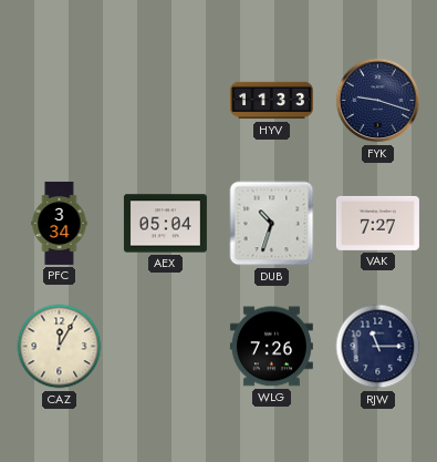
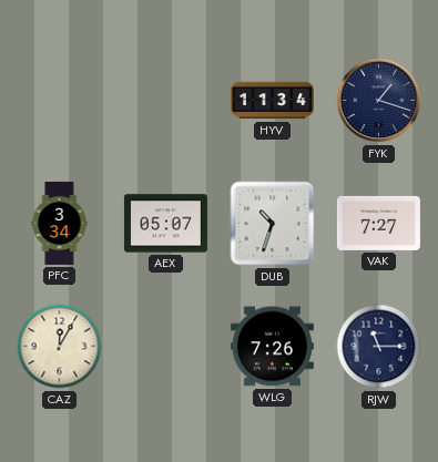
HYV: 11:33 -> 11:34 (272, 101)
FYK: 9:18 -> 1:18 (379, 101)
AEX: 05:04 -> 05:07 (165, 224)
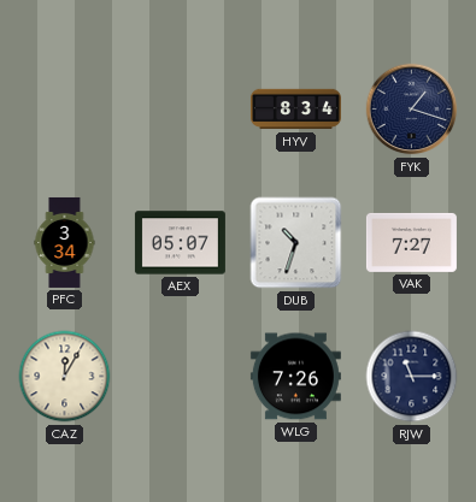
HYV: 11:34 -> 8:34 (295, 110)
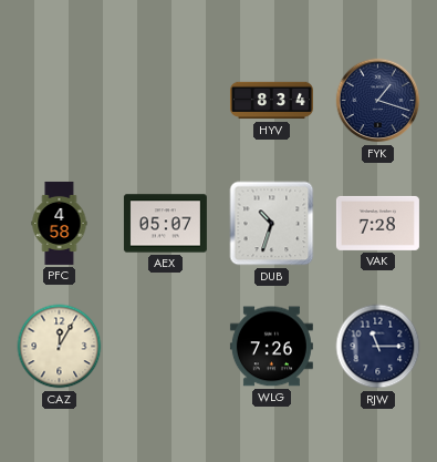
PFC: 3:34 -> 4:58 (60, 223)
VAK: 7:27 -> 7:28 (377, 223)
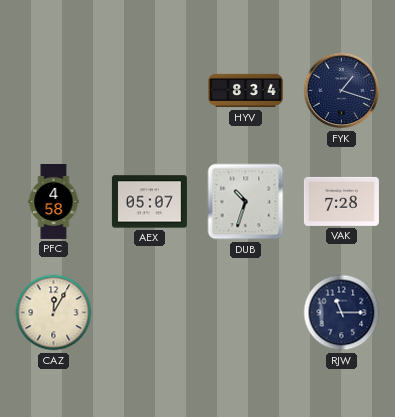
WLG: 7:26 -> none (271, 347)
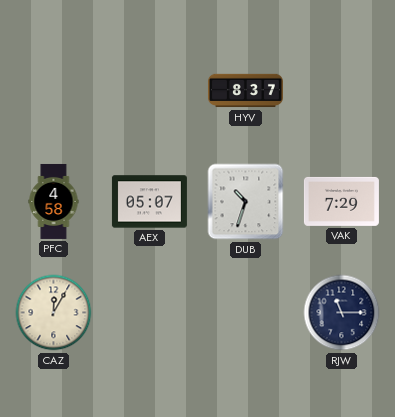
HYV: 8:34 -> 8:37 (245, 91)
FYK: 1:18 -> none (342, 91)
VAK: 7:28 -> 7:29 (341, 201)
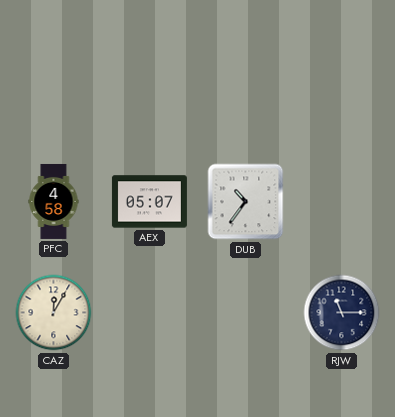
HYV: 8:37 -> none (245, 91)
DUB: 10:33 -> 10:36 (246, 202)
VAK: 7:29 -> none (341, 201)
